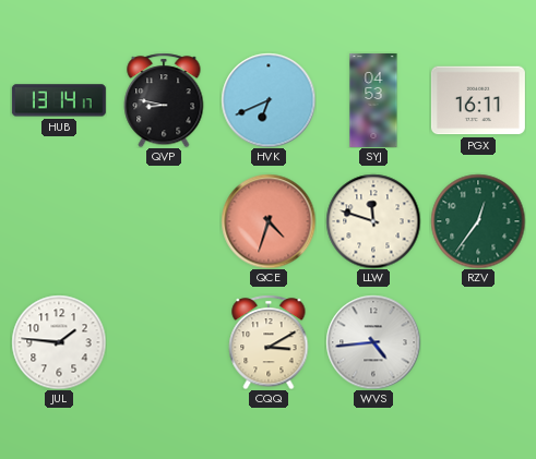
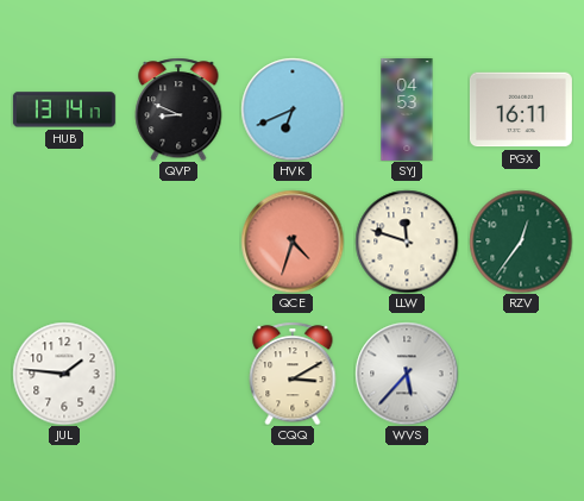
QVP: 8:47 -> 8:49 (178, 109)
WVS: 4:44 -> 5:37 (407, 374)
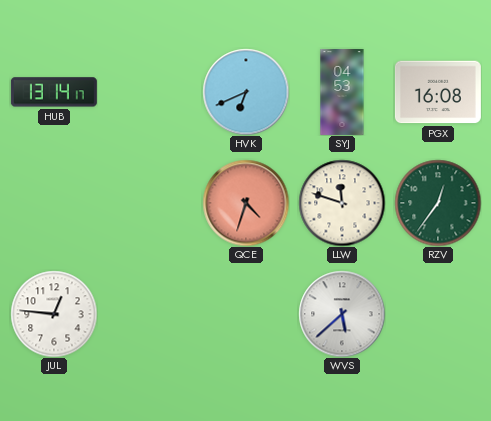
QVP: 8:49 -> none (178, 109)
PGX: 16:11 -> 16:08 (438, 92)
JUL: 1:46 -> 12:46 (54, 314)
CQQ: 3:10 -> none (293, 374)
WVS: 5:37 -> 5:38 (342, 314)
